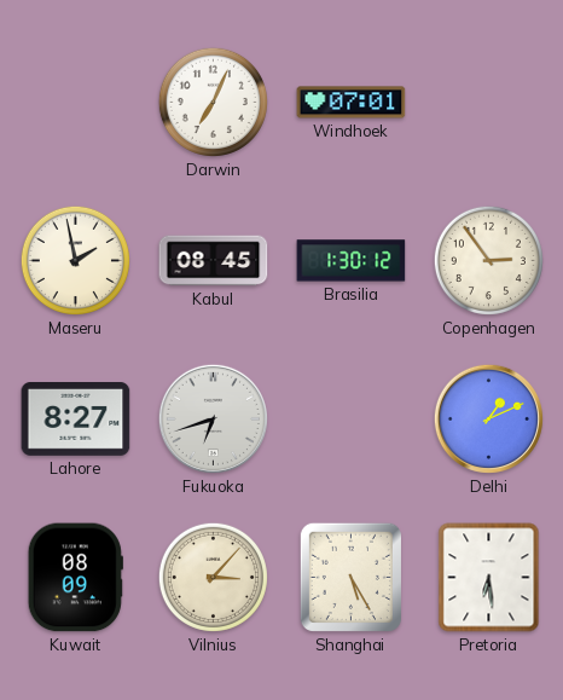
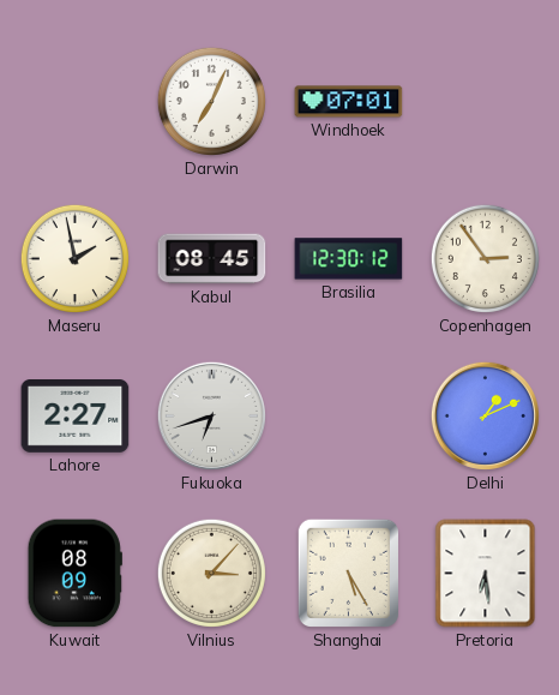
Brasilia: 1:30 -> 12:30 (349, 259)
Lahore: 8:27 -> 2:27 (76, 417)
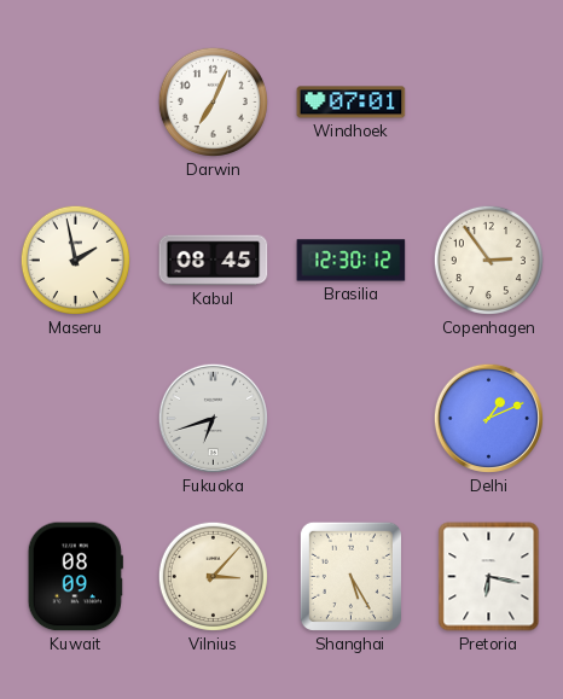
Lahore: 2:27 -> none (76, 417)
Pretoria: 6:29 -> 6:17 (489, 577)
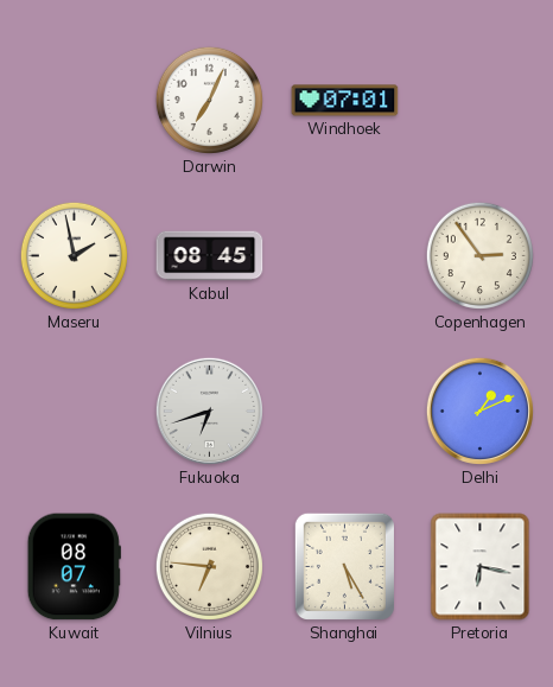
Brasilia: 12:30 -> none (352, 261)
Kuwait: 08:09 -> 08:07 (74, 567)
Vilnius: 3:07 -> 6:46 (209, 566)
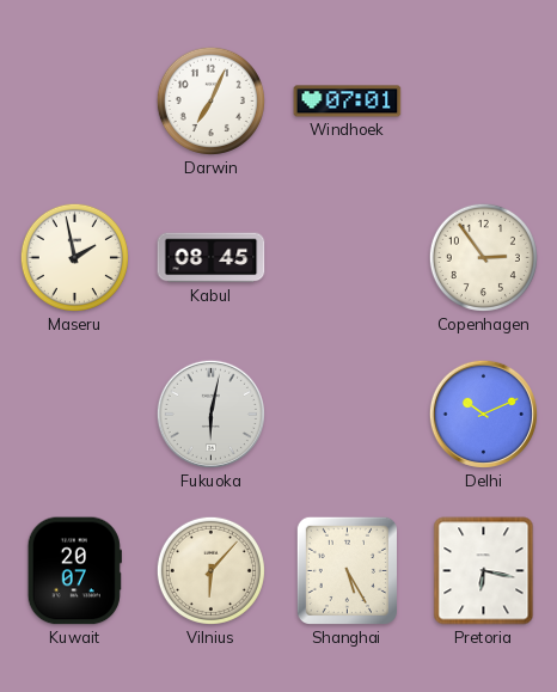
Fukuoka: 6:42 -> 6:02 (210, 414)
Delhi: 1:11 -> 10:11 (483, 414)
Kuwait: 08:07 -> 20:07 (74, 571)
Vilnius: 6:46 -> 6:07 (210, 570)
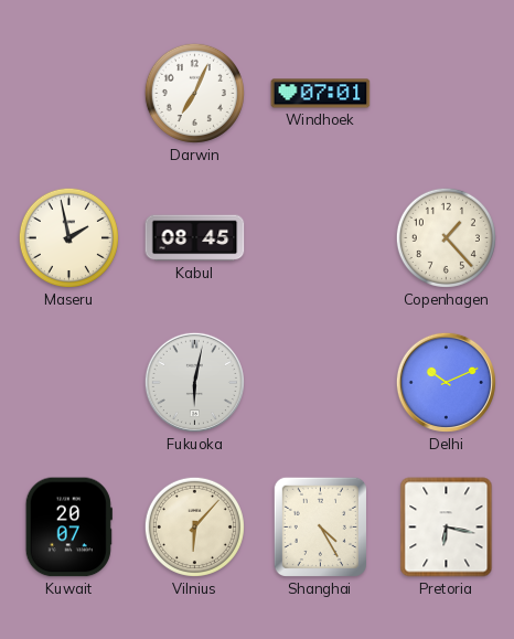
Copenhagen: 2:54 -> 1:23 (446, 237)
Shanghai: 5:25 -> 4:25 (320, 526)
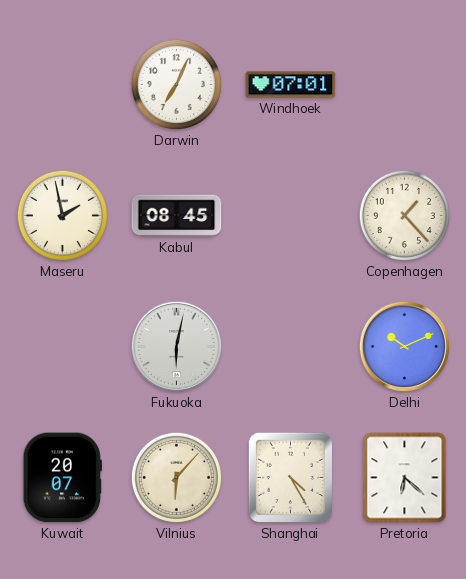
Pretoria: 6:17 -> 6:22 (405, 478)
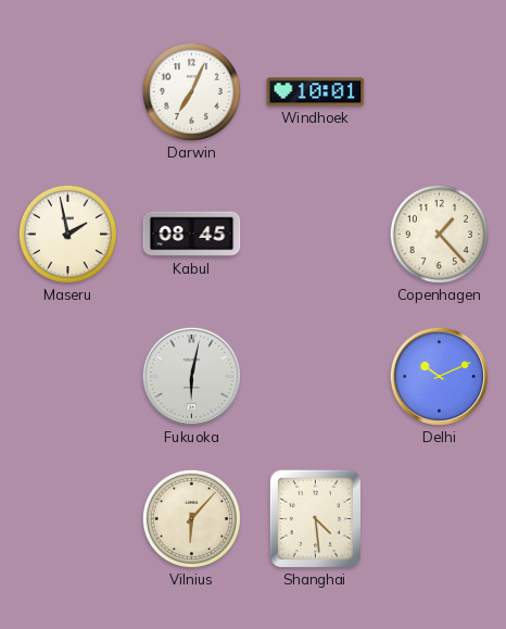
Windhoek: 07:01 -> 10:01 (316, 92)
Kuwait: 20:07 -> none (62, 478)
Shanghai: 4:25 -> 4:29 (315, 518)
Pretoria: 6:22 -> none (405, 478)
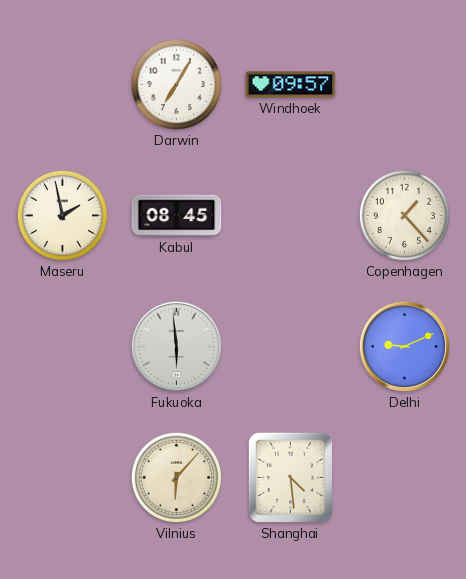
Darwin: 7:04 -> 7:05 (176, 84)
Windhoek: 10:01 -> 09:57 (291, 85)
Fukuoka: 6:02 -> 5:59 (176, 346)
Delhi: 10:11 -> 9:11 (404, 346)
